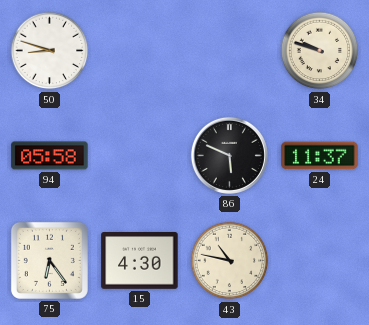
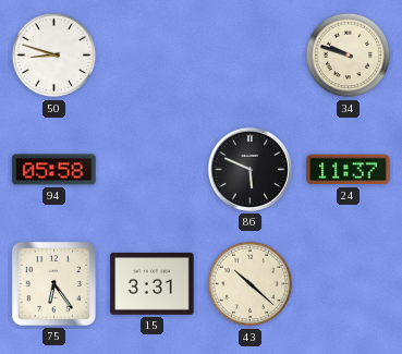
15: 4:30 -> 3:31 (153, 284)
43: 10:47 -> 10:22 (251, 284)
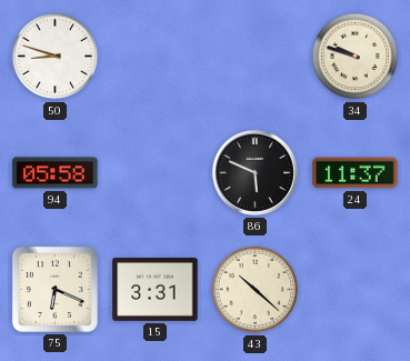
75: 6:24 -> 6:19 (54, 289)
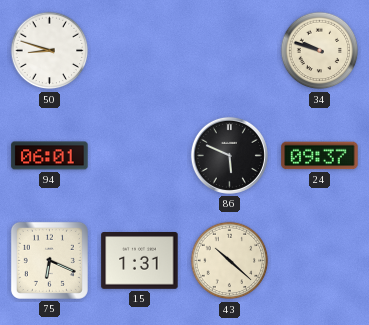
94: 05:58 -> 06:01 (50, 156)
24: 11:37 -> 09:37 (320, 156)
15: 3:31 -> 1:31 (140, 261)
